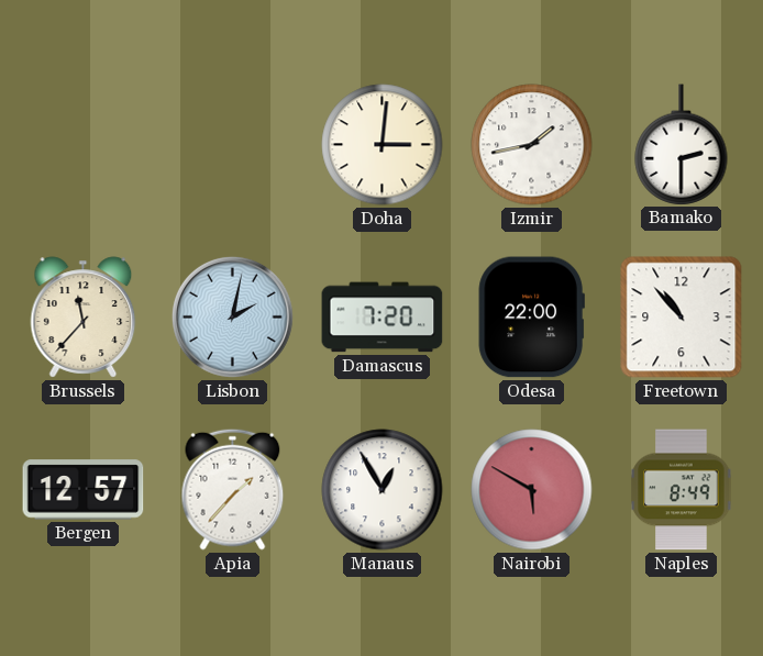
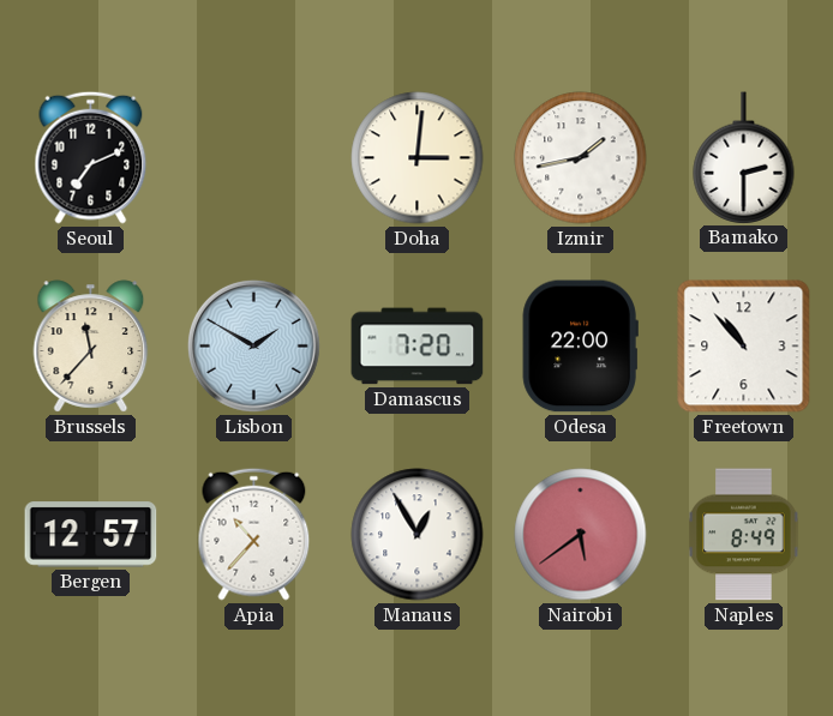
Seoul: none -> 7:11 (91, 157)
Lisbon: 2:02 -> 1:50 (253, 345)
Apia: 1:37 -> 10:37 (254, 534)
Nairobi: 5:50 -> 5:39 (581, 535)
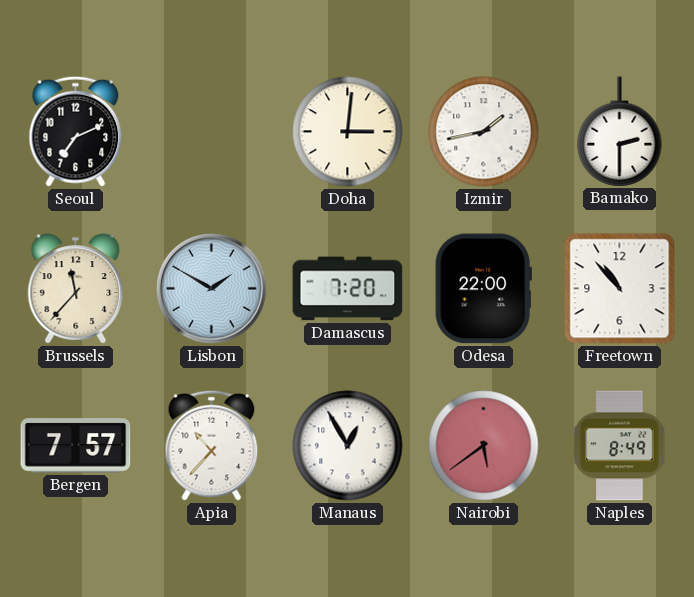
Bergen: 12:57 -> 7:57 (76, 446)
